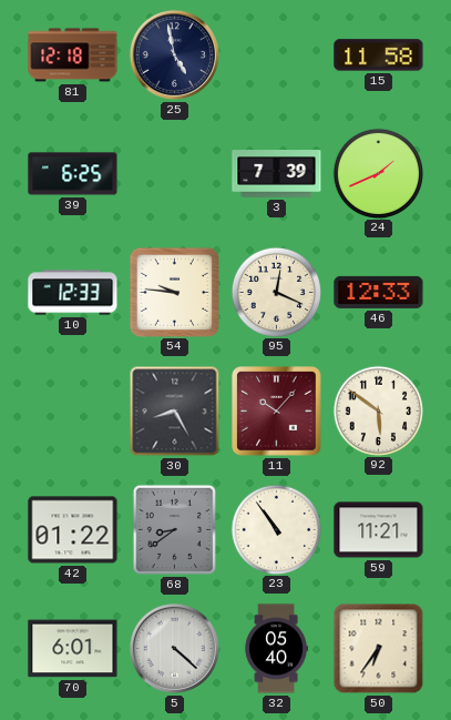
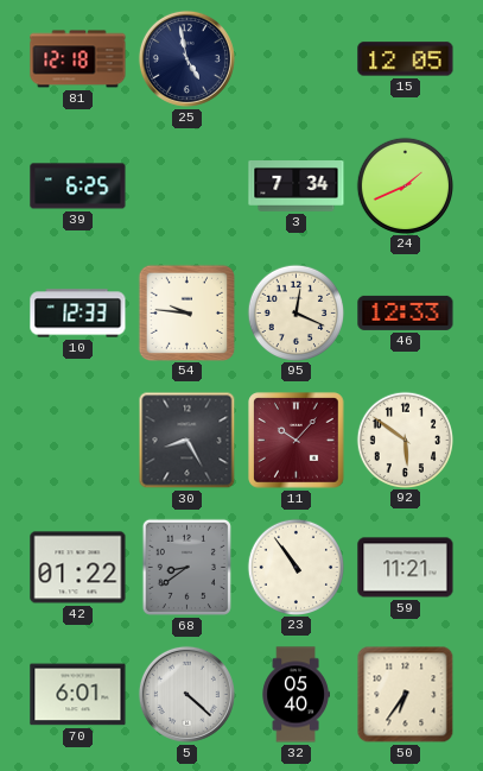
15: 11:58 -> 12:05 (406, 59)
3: 7:39 -> 7:34 (297, 187)
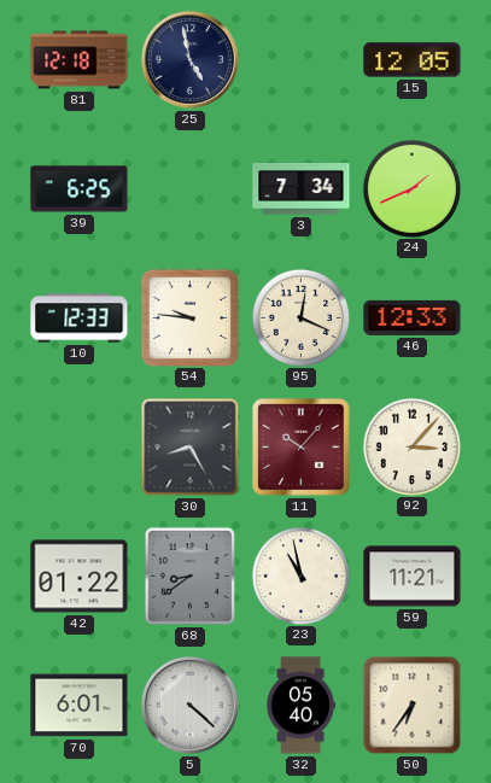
92: 5:51 -> 3:07 (411, 446)
23: 10:54 -> 10:58 (300, 575)
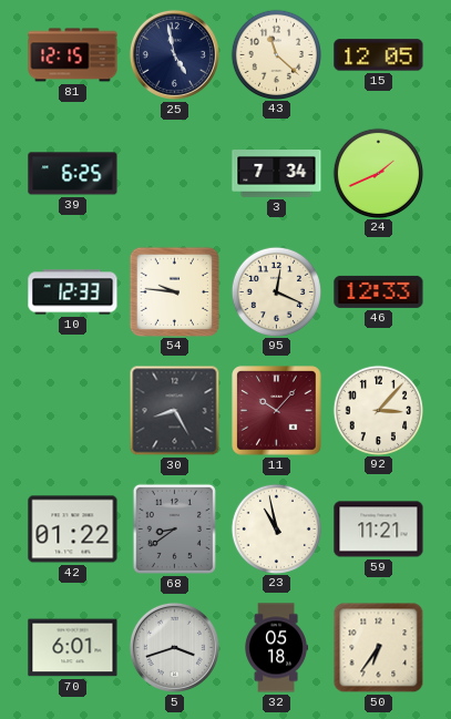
81: 12:18 -> 12:15 (73, 55)
43: none -> 11:22 (276, 54)
5: 4:22 -> 3:42 (174, 647)
32: 05:40 -> 05:18 (276, 648)
